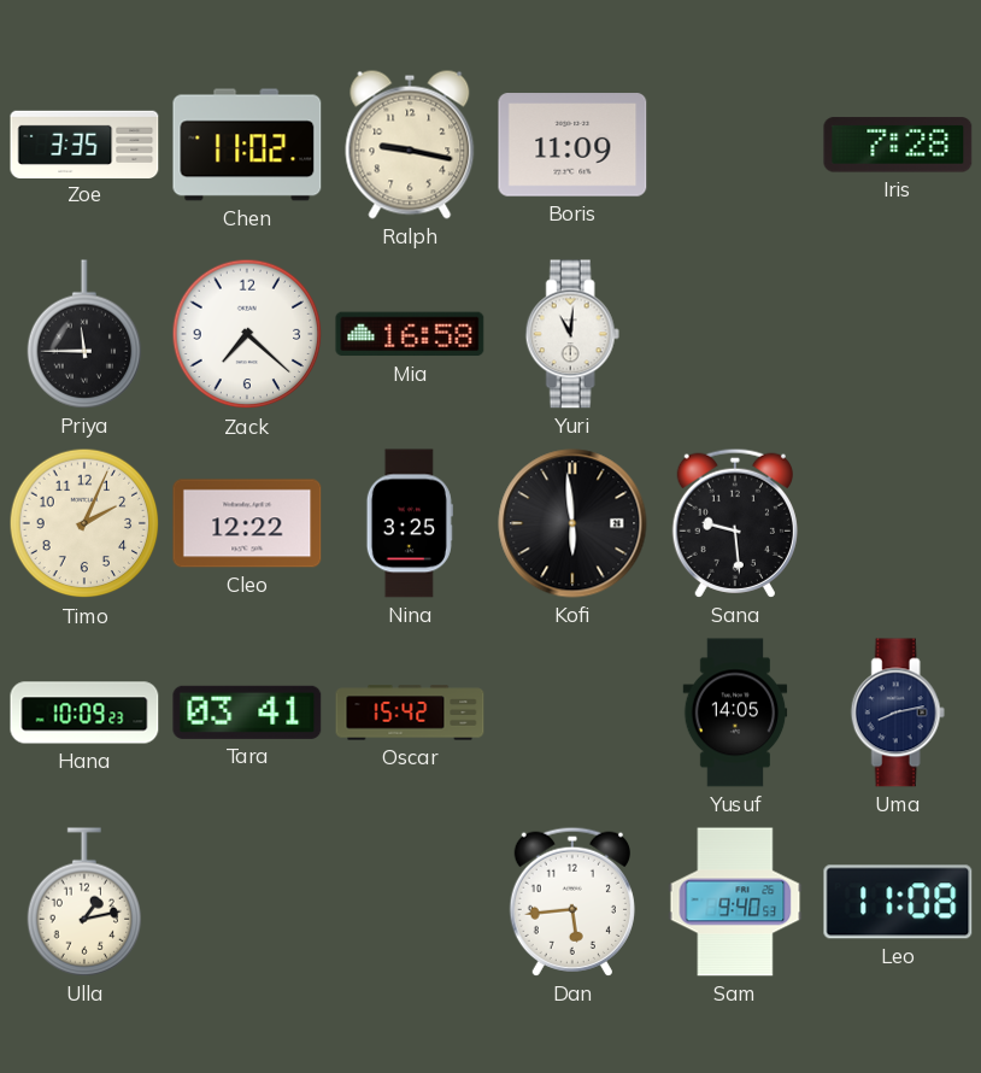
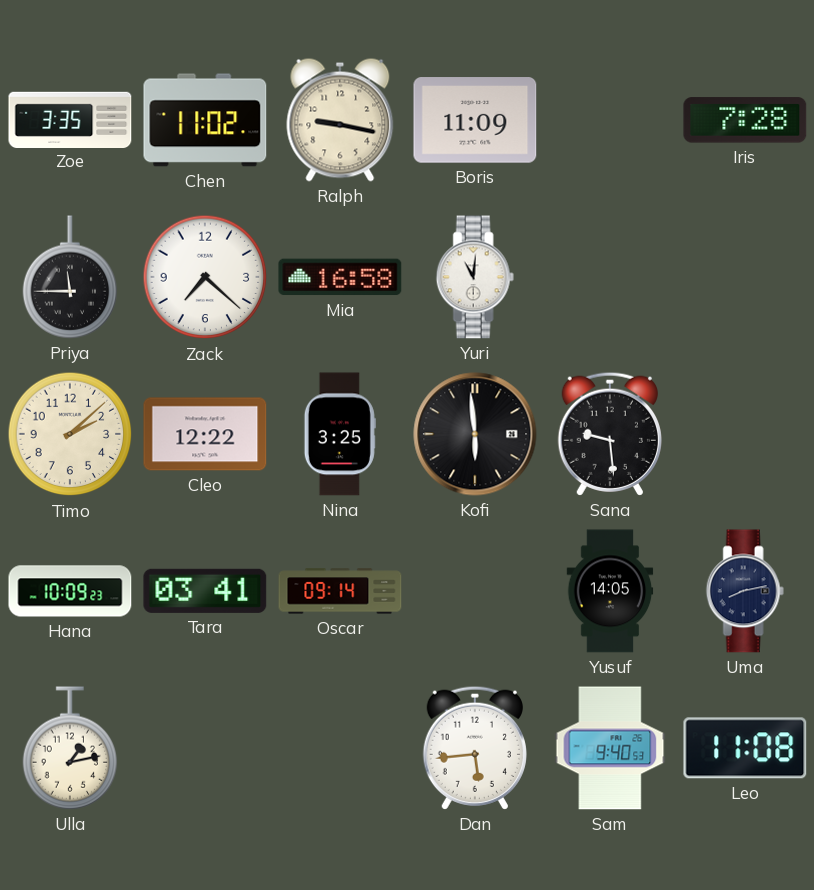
Timo: 2:04 -> 2:08 (70, 434)
Oscar: 15:42 -> 09:14 (340, 591)
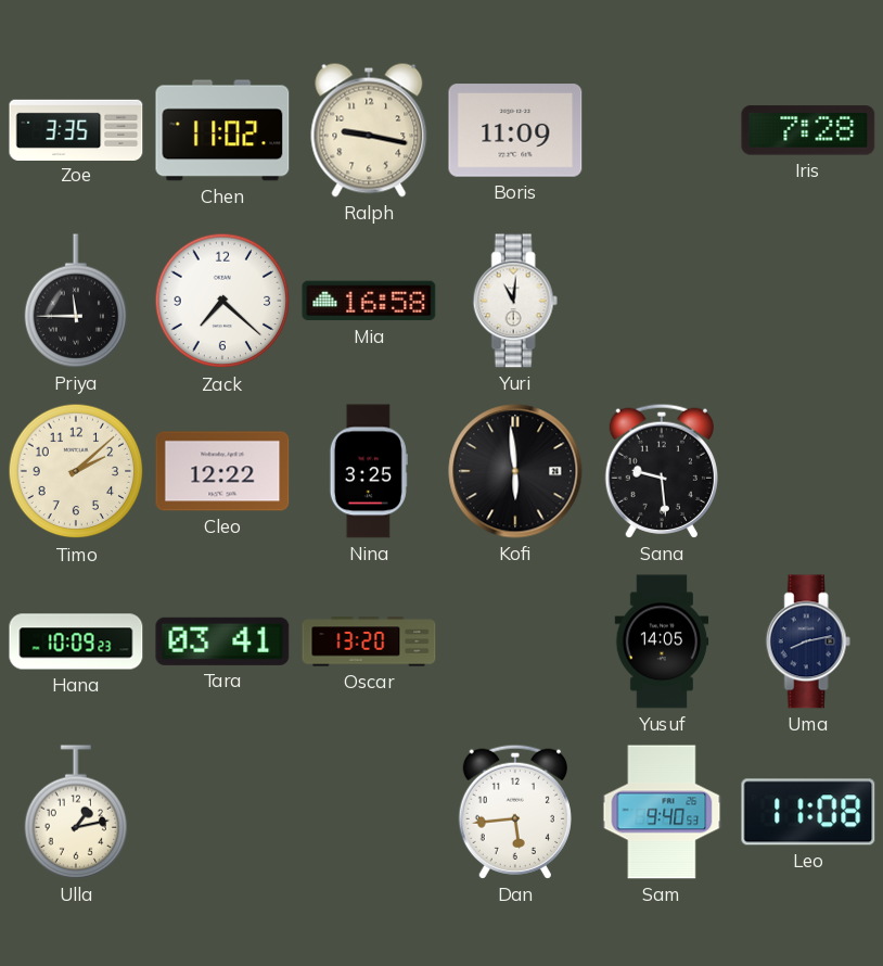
Oscar: 09:14 -> 13:20 (369, 641)
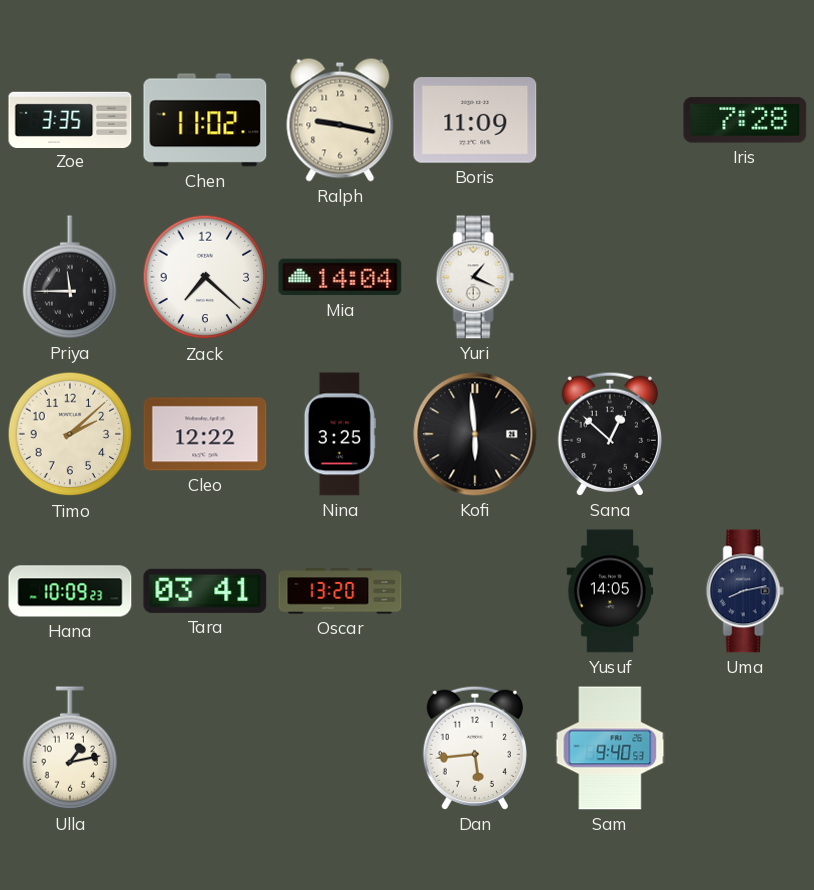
Mia: 16:58 -> 14:04 (340, 277)
Yuri: 11:01 -> 1:19 (475, 277)
Sana: 9:29 -> 12:52 (610, 434)
Leo: 11:08 -> none (808, 812)
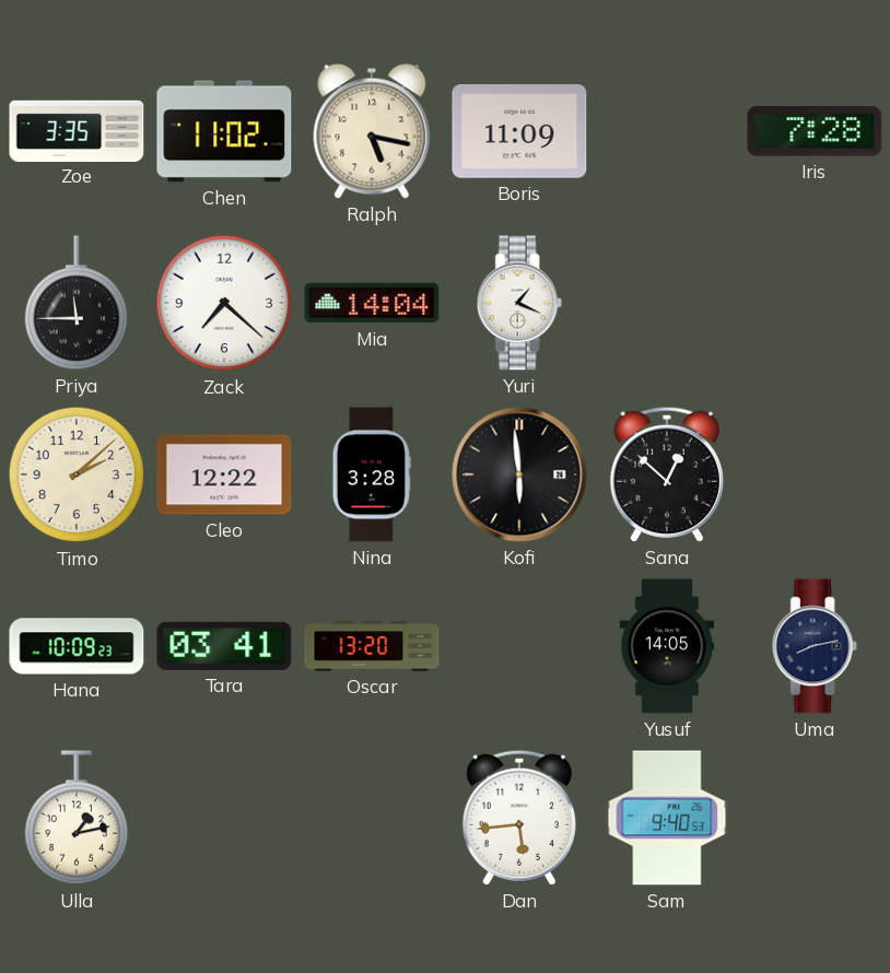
Ralph: 9:17 -> 5:17 (372, 131)
Nina: 3:25 -> 3:28 (372, 474)
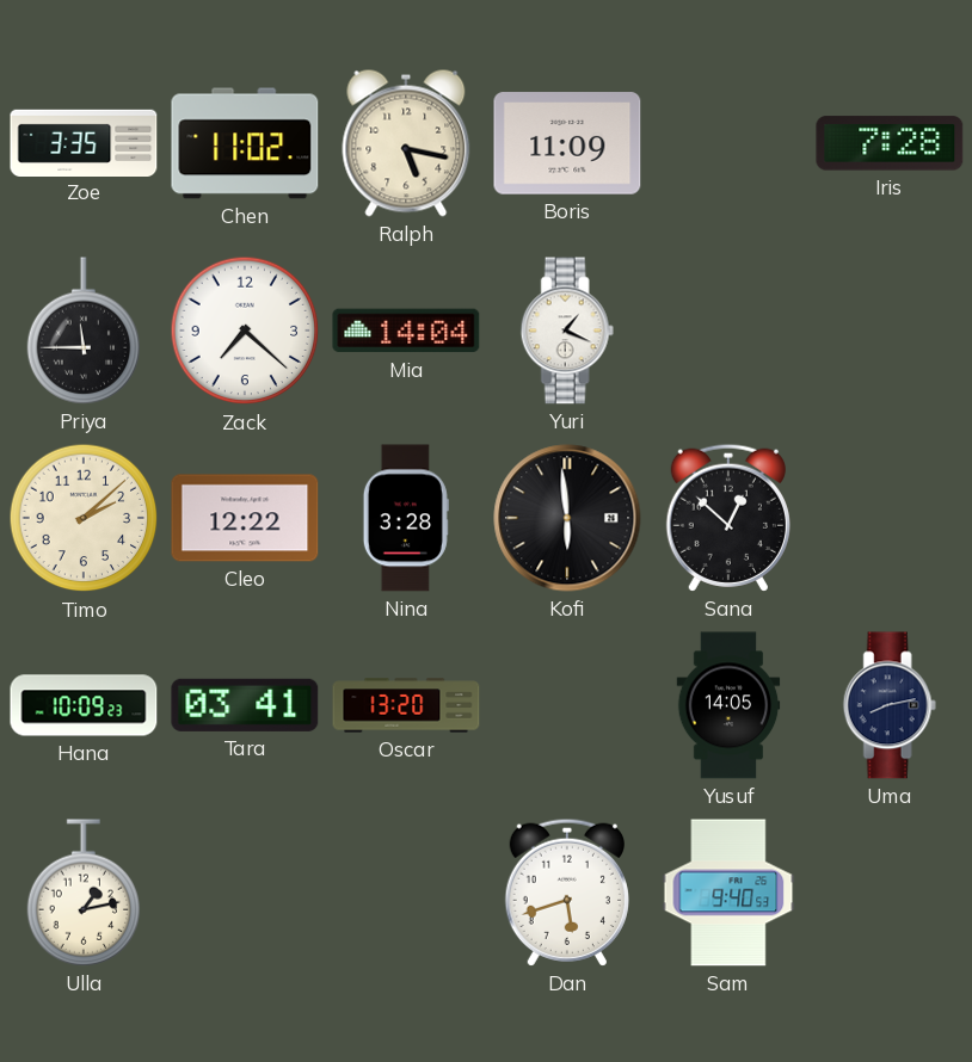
Dan: 5:44 -> 5:42 (567, 893)
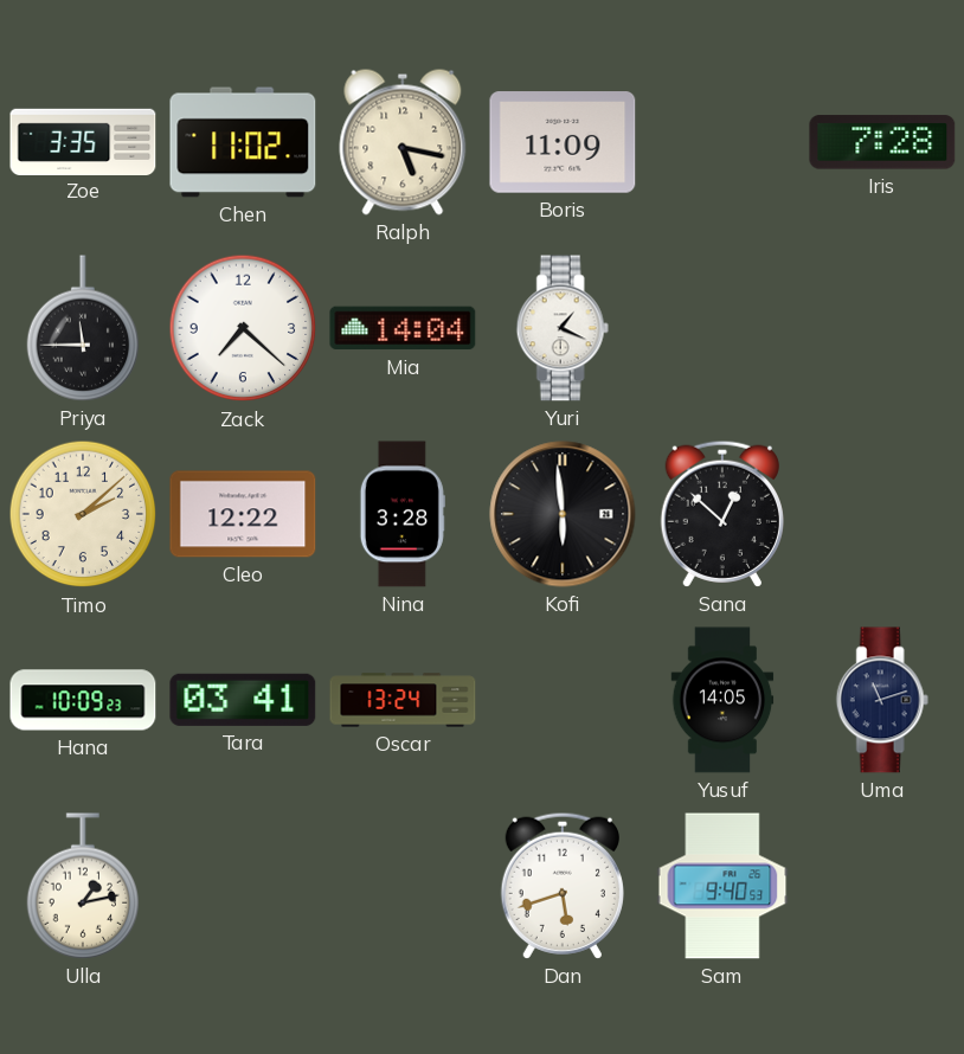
Oscar: 13:20 -> 13:24 (403, 700)
Uma: 8:13 -> 11:12 (882, 700)
